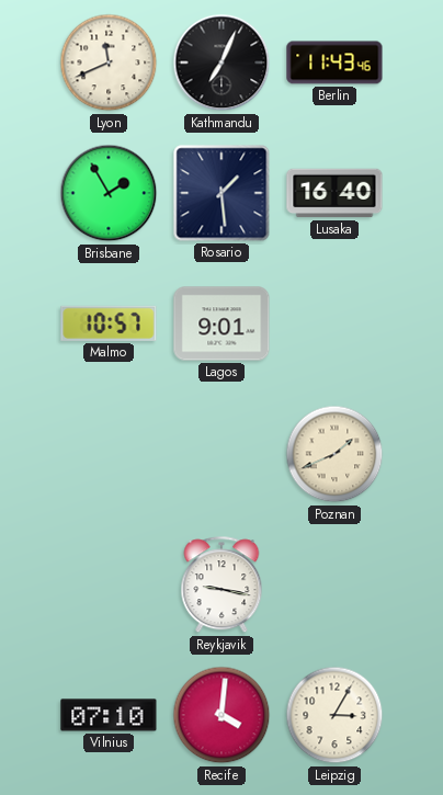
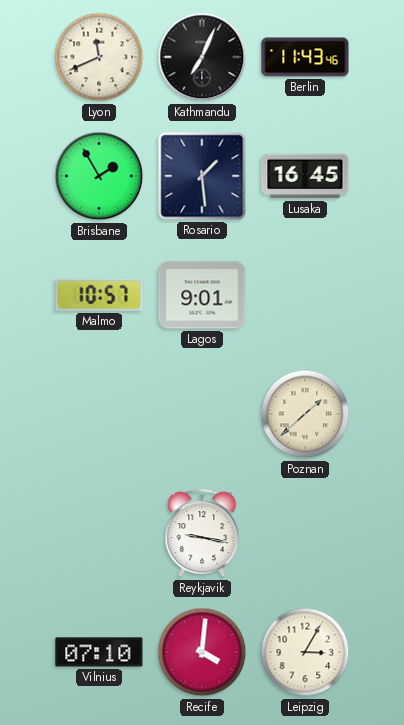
Lusaka: 16:40 -> 16:45 (305, 176)
Poznan: 1:41 -> 1:38 (305, 414)
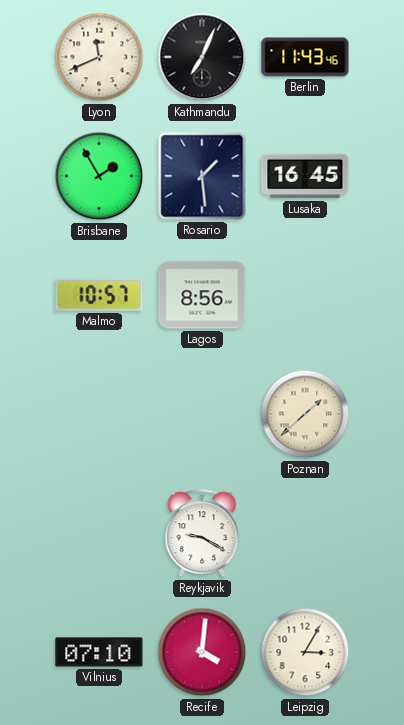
Lagos: 9:01 -> 8:56 (202, 295)
Reykjavik: 9:17 -> 9:20 (202, 534)
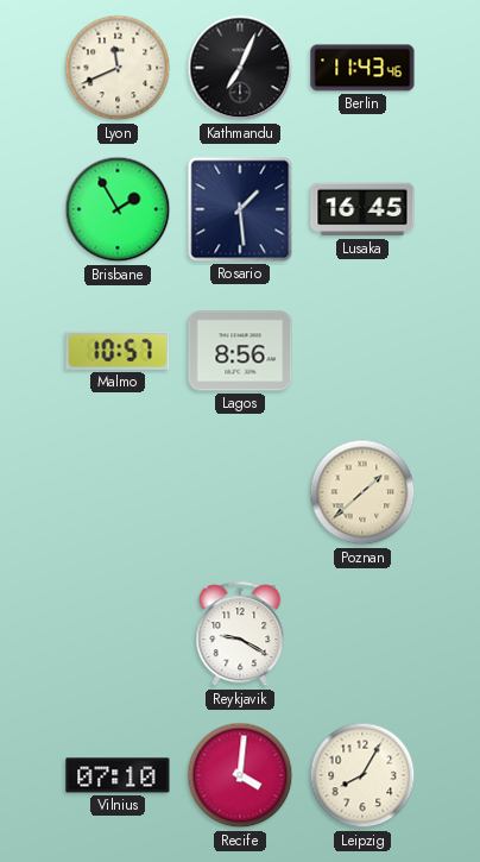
Leipzig: 3:05 -> 8:05 (362, 775)
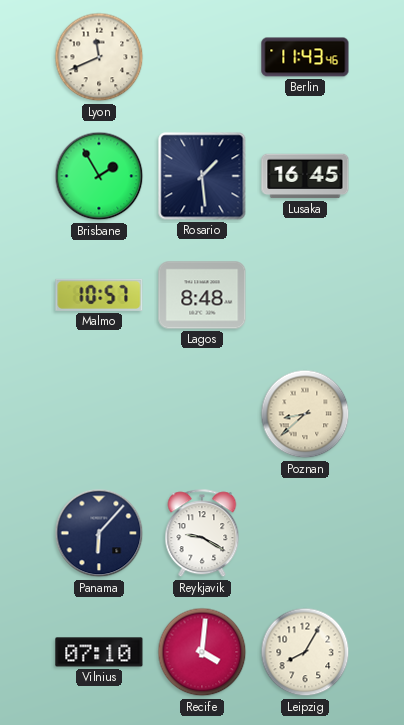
Kathmandu: 7:04 -> none (240, 68)
Lagos: 8:56 -> 8:48 (202, 295)
Poznan: 1:38 -> 8:38 (305, 414)
Panama: none -> 6:07 (99, 533)
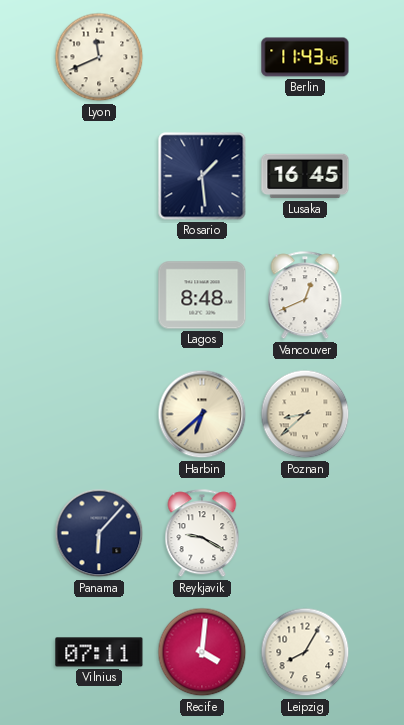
Brisbane: 1:55 -> none (99, 176)
Malmo: 10:57 -> none (99, 295)
Vancouver: none -> 12:41 (305, 296)
Harbin: none -> 6:38 (202, 414)
Vilnius: 07:10 -> 07:11 (99, 652)
